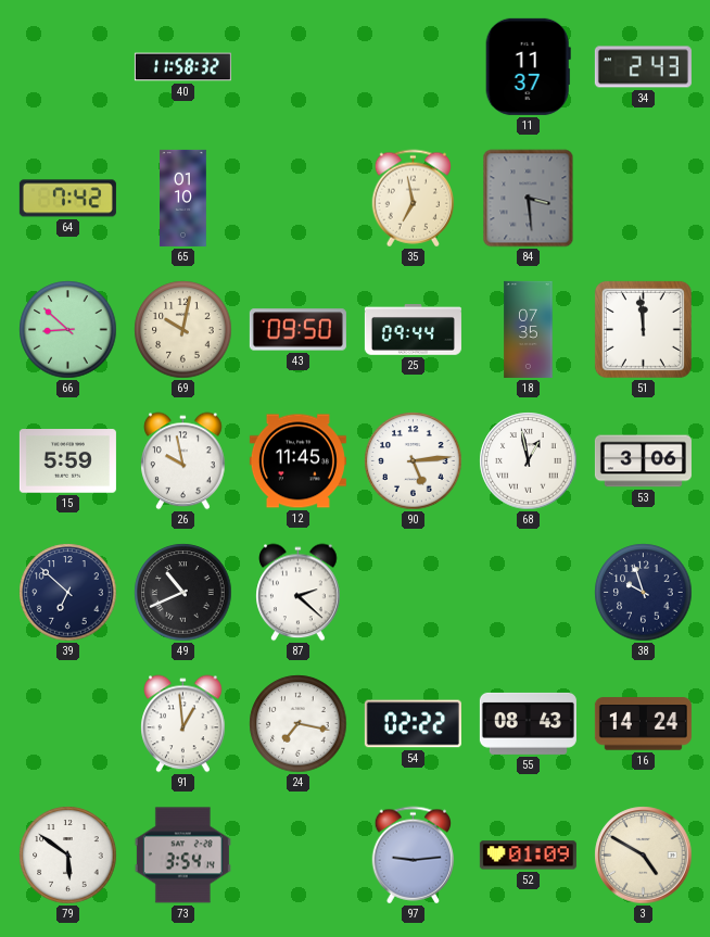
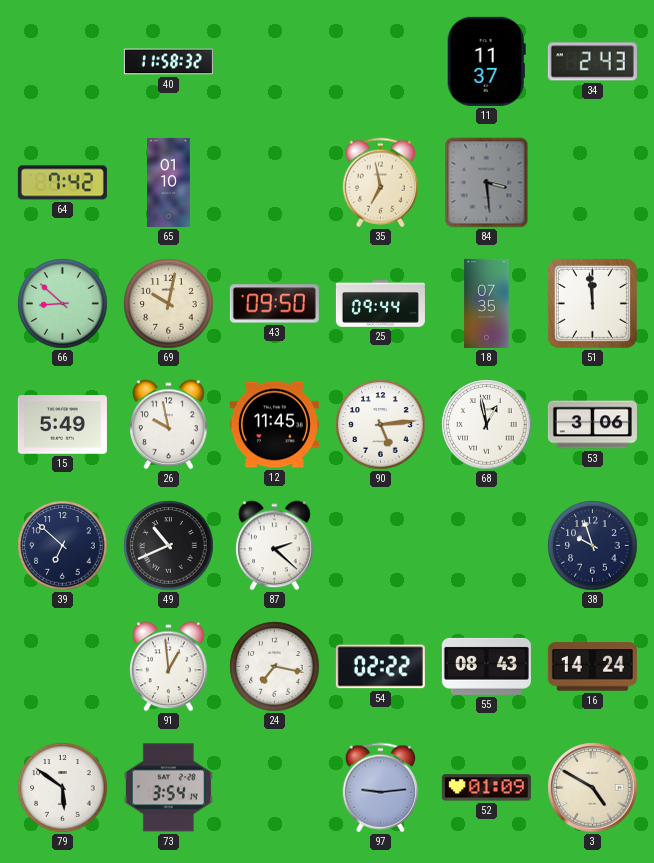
15: 5:59 -> 5:49 (62, 425)
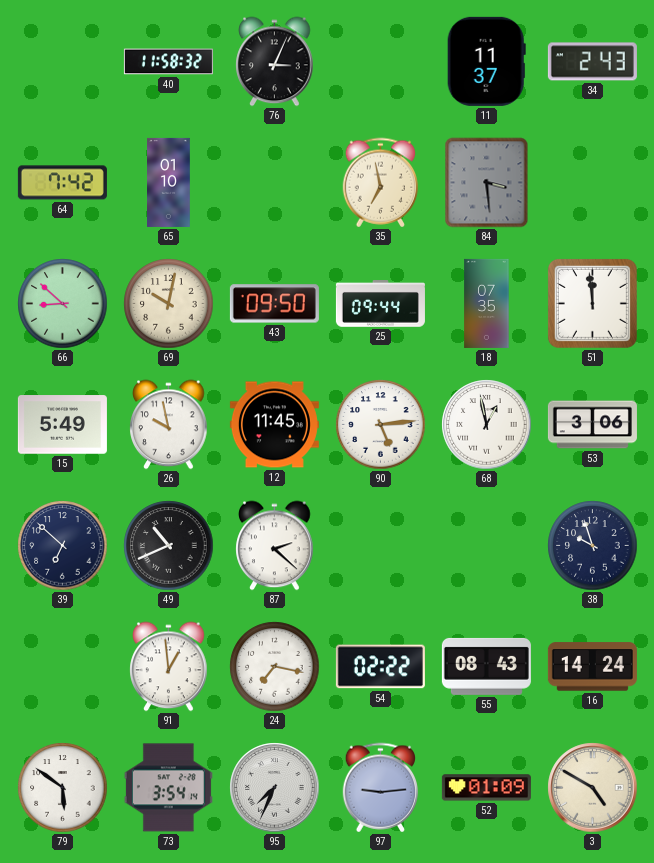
76: none -> 3:04 (275, 62)
95: none -> 7:34 (275, 788)
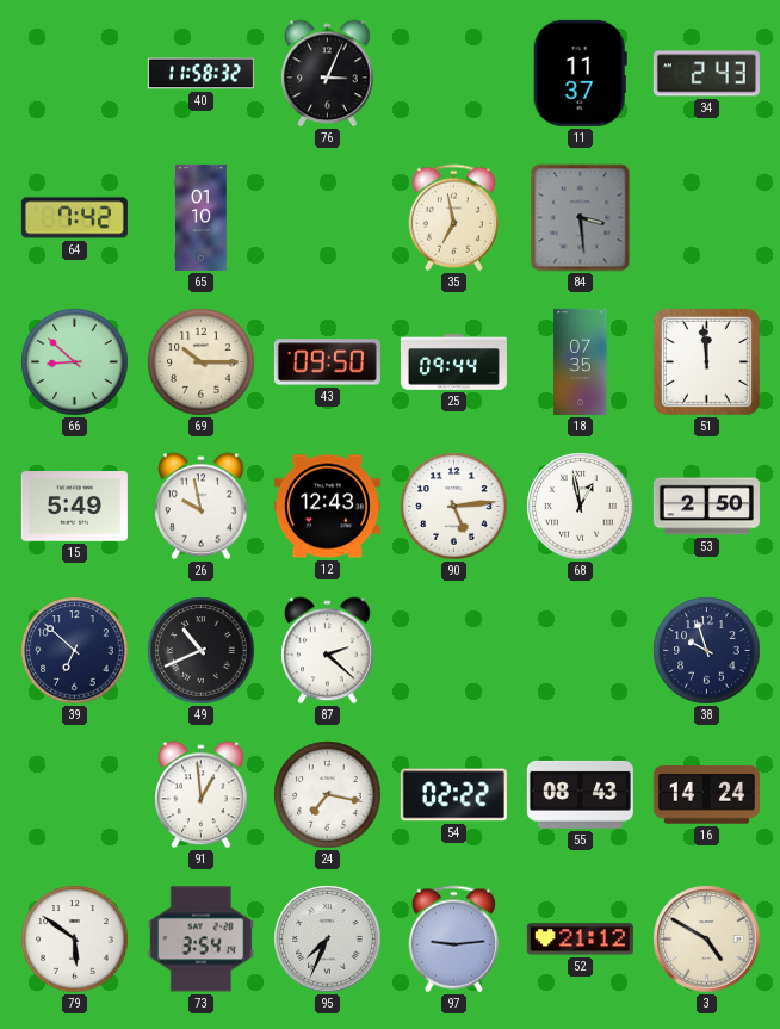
69: 10:02 -> 10:15 (202, 362)
12: 11:45 -> 12:43 (327, 507)
53: 3:06 -> 2:50 (706, 507)
52: 01:09 -> 21:12 (580, 940)
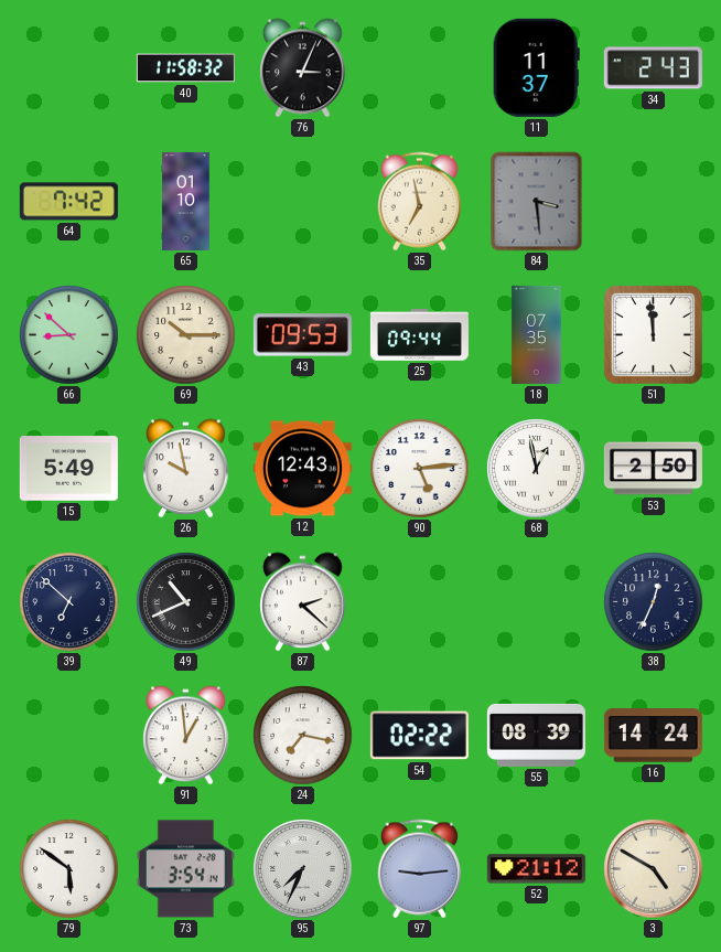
43: 09:50 -> 09:53 (302, 335)
38: 9:57 -> 12:34 (654, 602)
55: 08:43 -> 08:39 (536, 735)
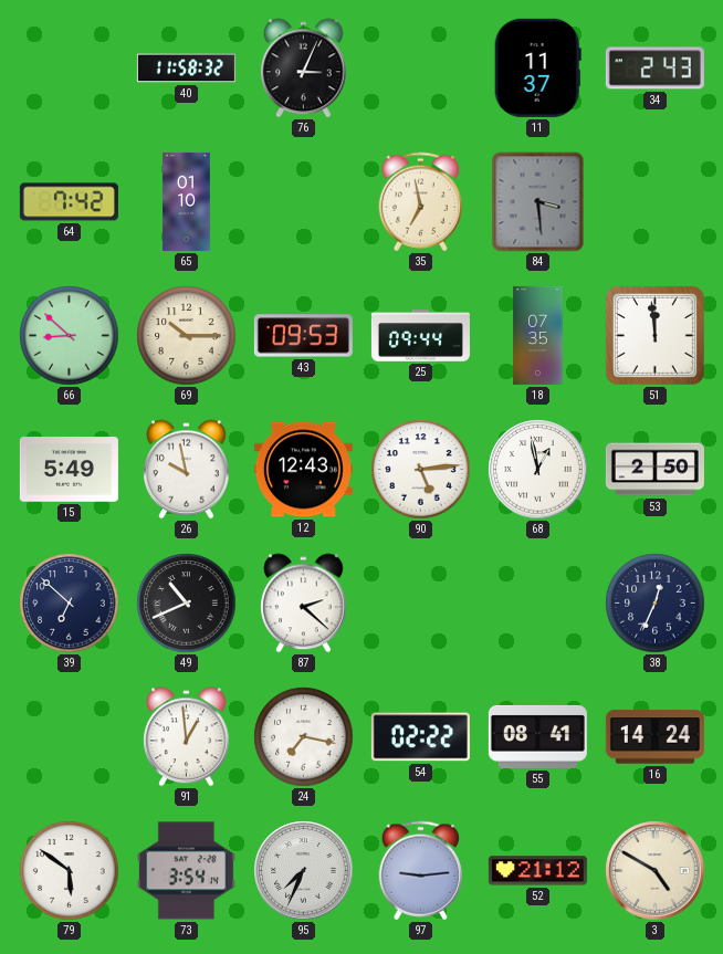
55: 08:39 -> 08:41 (537, 736)
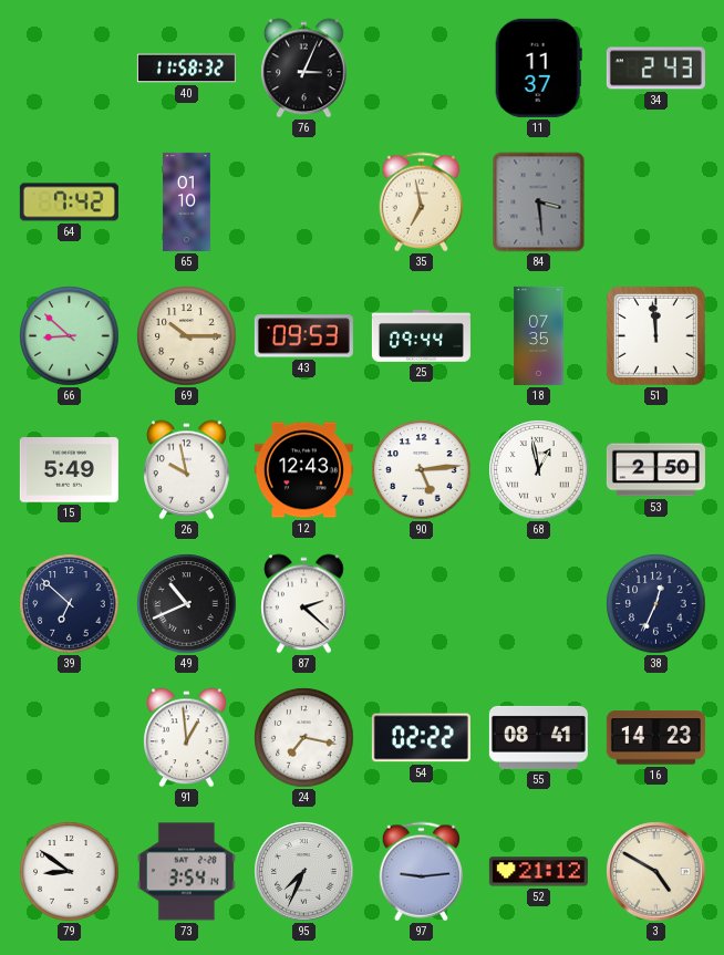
16: 14:24 -> 14:23 (655, 738)
79: 5:51 -> 8:51 (70, 872)
